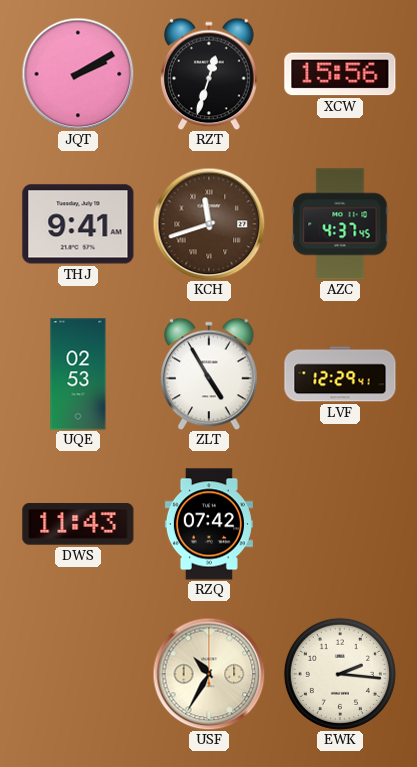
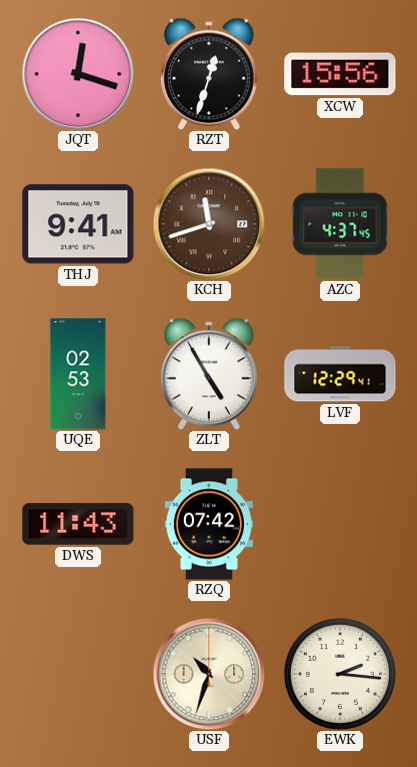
JQT: 2:10 -> 12:18 (78, 74)
USF: 10:35 -> 10:33 (209, 674)
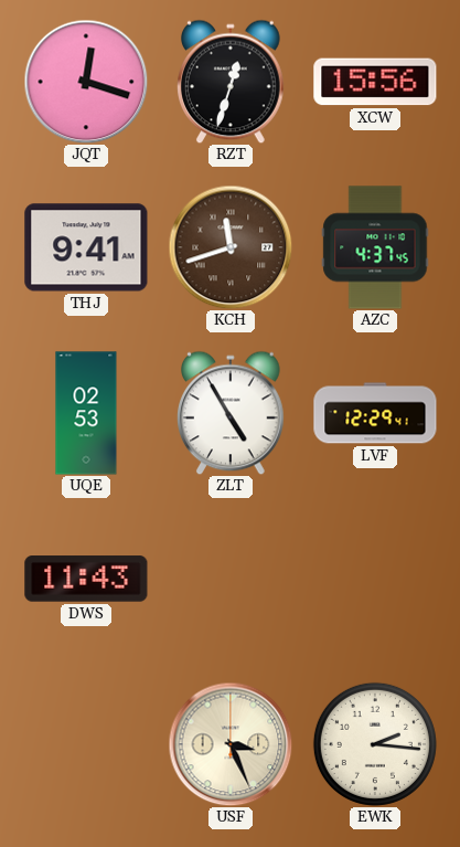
RZQ: 07:42 -> none (209, 524)
USF: 10:33 -> 3:26 (231, 744)
